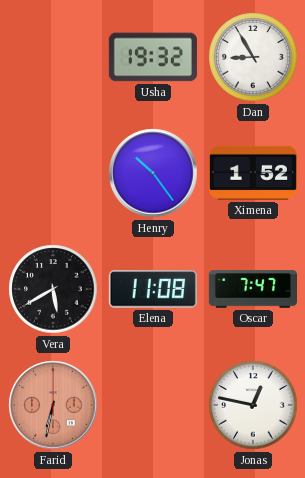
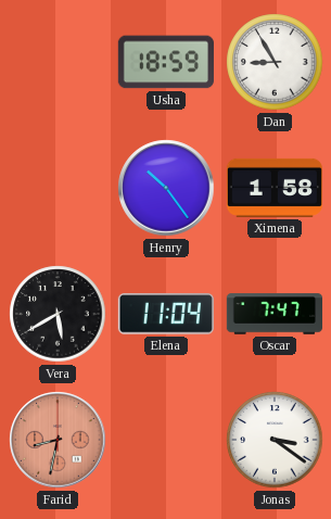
Usha: 19:32 -> 18:59 (166, 62)
Ximena: 1:52 -> 1:58 (275, 188)
Elena: 11:08 -> 11:04 (166, 314)
Farid: 6:32 -> 8:32 (58, 440)
Jonas: 12:47 -> 3:21 (275, 440)
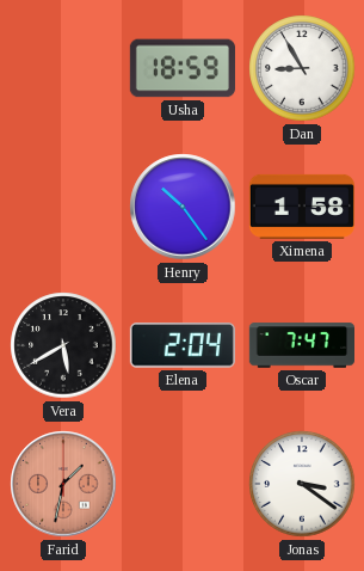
Elena: 11:04 -> 2:04 (183, 345)
Farid: 8:32 -> 1:32 (63, 484)
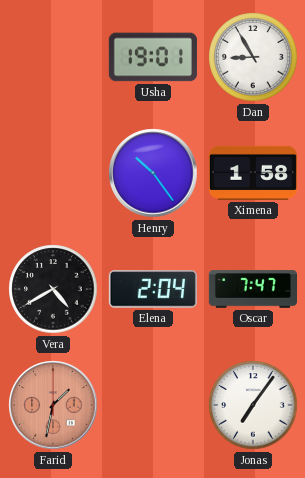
Usha: 18:59 -> 19:01 (153, 57)
Vera: 5:40 -> 4:40 (53, 289)
Jonas: 3:21 -> 7:06 (253, 405)
